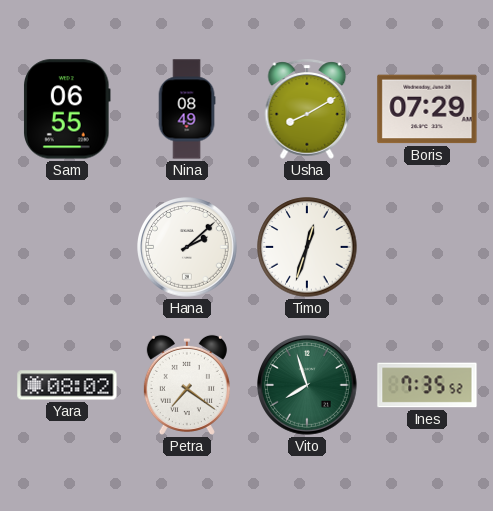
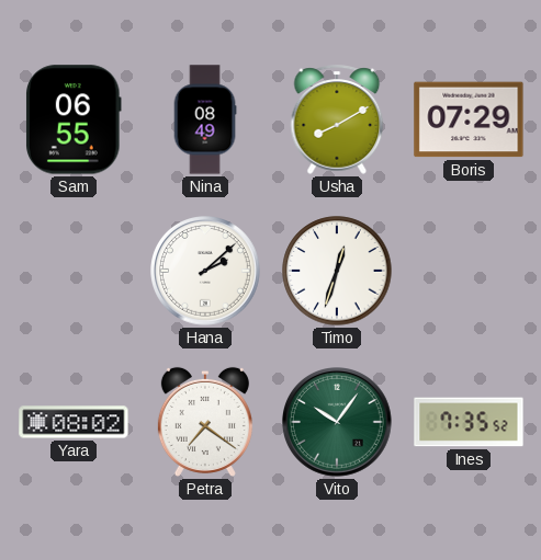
Vito: 7:57 -> 10:06 (338, 423)
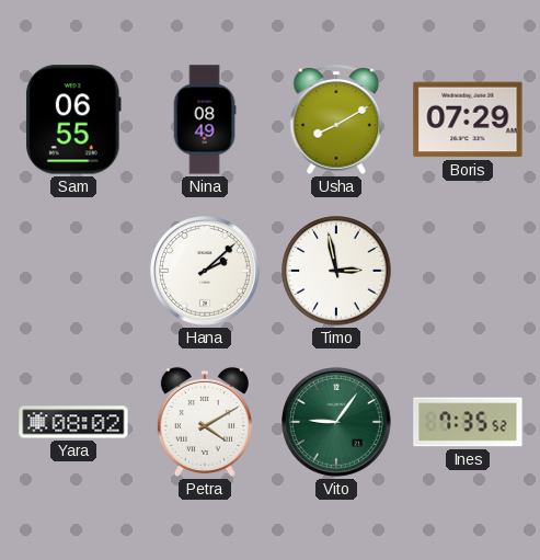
Timo: 12:33 -> 2:58 (336, 271)
Petra: 7:21 -> 4:10 (205, 422)
Vito: 10:06 -> 9:06 (337, 423)
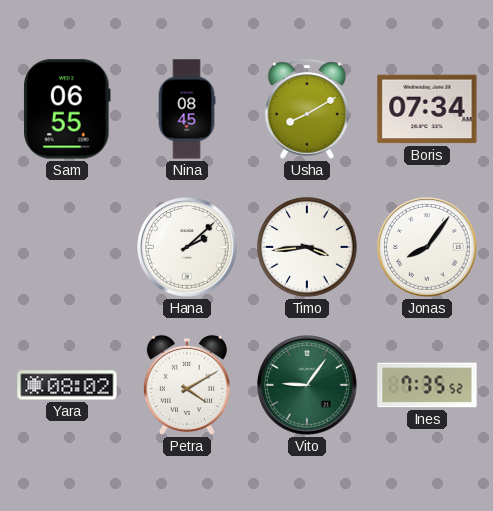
Nina: 08:49 -> 08:45 (187, 109)
Boris: 07:29 -> 07:34 (427, 109)
Timo: 2:58 -> 3:44 (307, 247)
Jonas: none -> 8:06 (428, 248)
